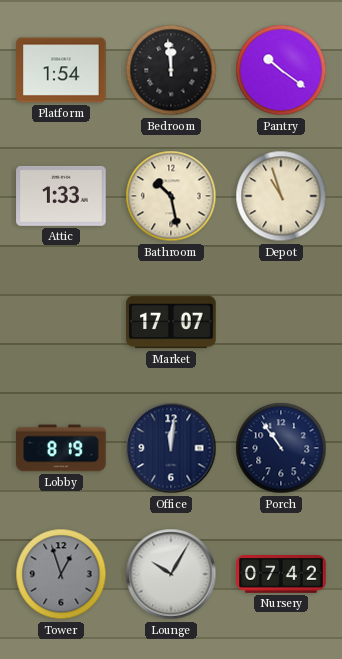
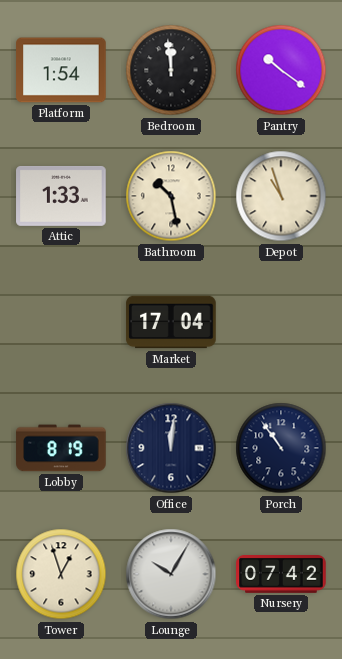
Market: 17:07 -> 17:04 (171, 322)
Tower dial: grey -> cream (61, 574)
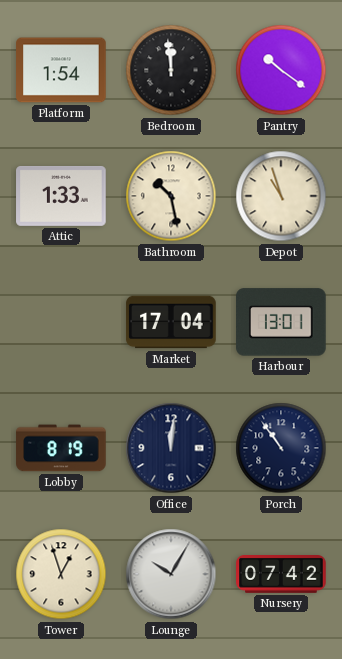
Harbour: none -> 13:01 (281, 322)
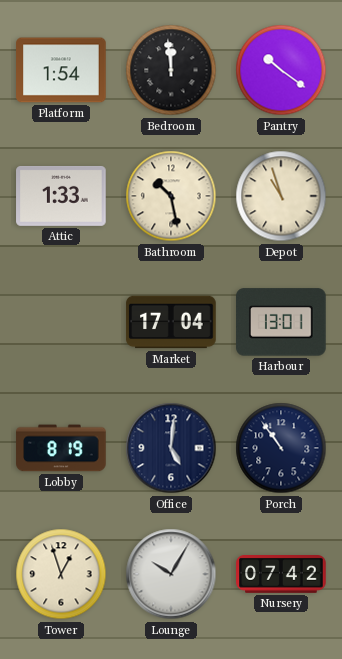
Office: 12:01 -> 5:01 (171, 448)
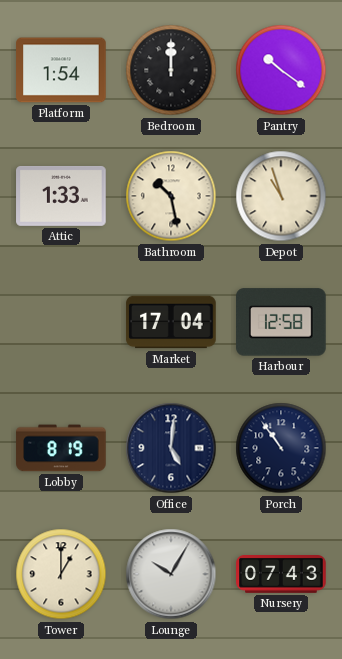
Bedroom: 11:59 -> 12:00 (171, 70)
Harbour: 13:01 -> 12:58 (281, 322)
Tower: 12:57 -> 1:00 (61, 574)
Nursery: 07:42 -> 07:43 (281, 575)
